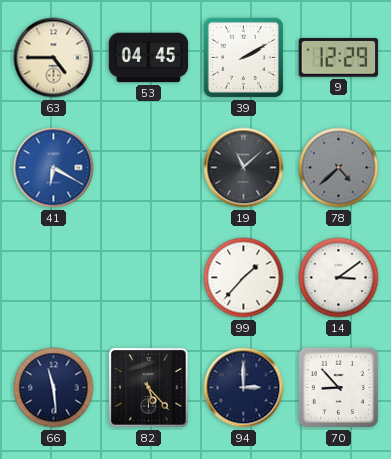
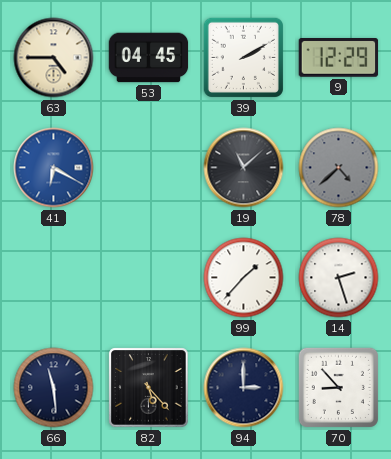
14: 3:09 -> 2:27 (339, 278)
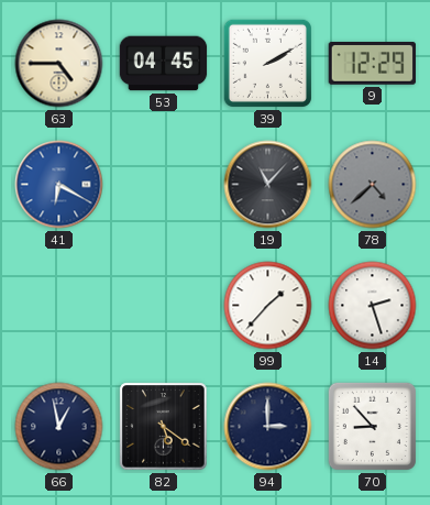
19: 11:08 -> 11:07 (268, 185)
66: 11:29 -> 12:58 (59, 427)
82: 5:23 -> 5:21 (164, 427)
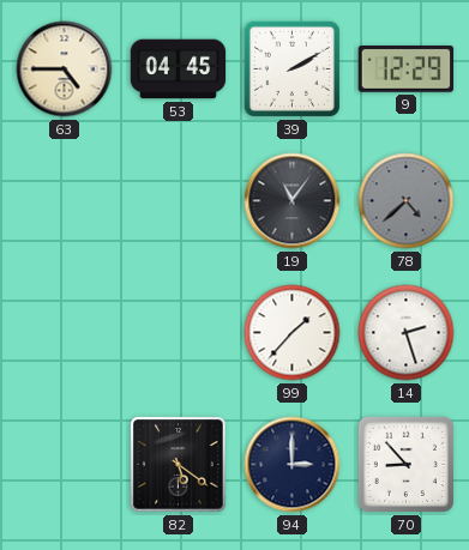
41: 6:20 -> none (59, 185)
19: 11:07 -> 11:06 (293, 201)
66: 12:58 -> none (59, 427)
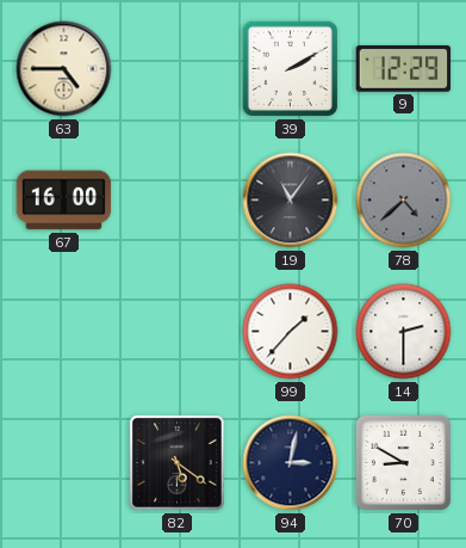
53: 04:45 -> none (179, 69)
67: none -> 16:00 (64, 201)
14: 2:27 -> 2:30 (404, 332)
94: 3:00 -> 3:02 (291, 463)
70: 8:53 -> 8:50 (403, 462)
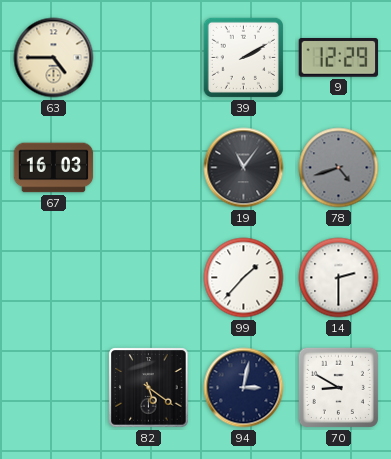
67: 16:00 -> 16:03 (54, 168)
78: 4:38 -> 4:42 (339, 168)
